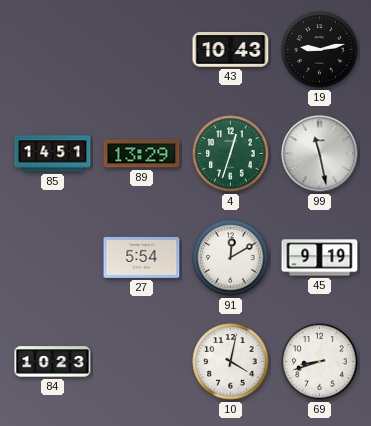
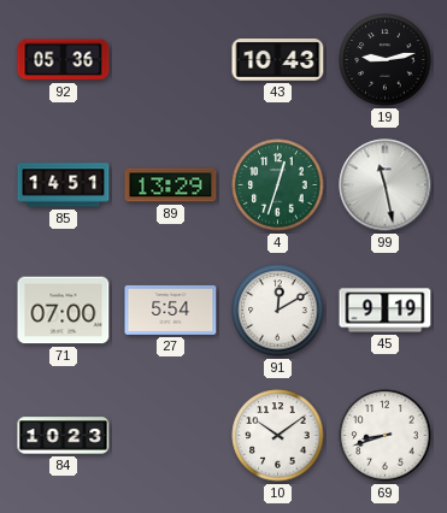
92: none -> 05:36 (64, 60)
71: none -> 07:00 (64, 311)
10: 4:02 -> 10:09 (278, 436)
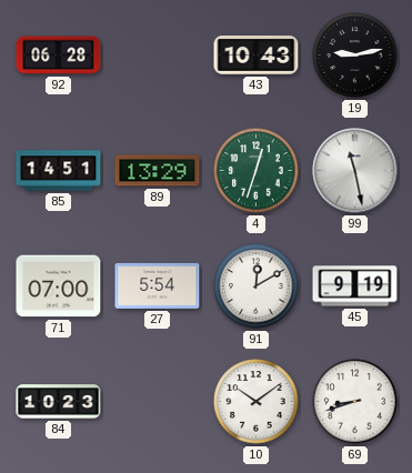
92: 05:36 -> 06:28 (59, 56)
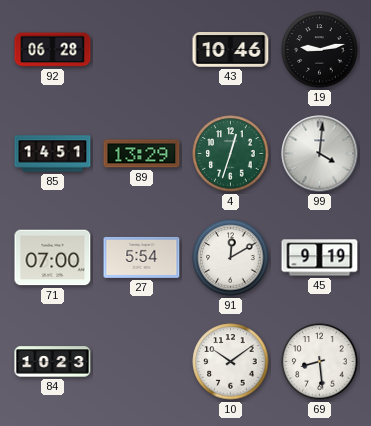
43: 10:43 -> 10:46 (231, 50)
99: 11:28 -> 4:01 (320, 154)
69: 8:42 -> 8:29 (320, 362)
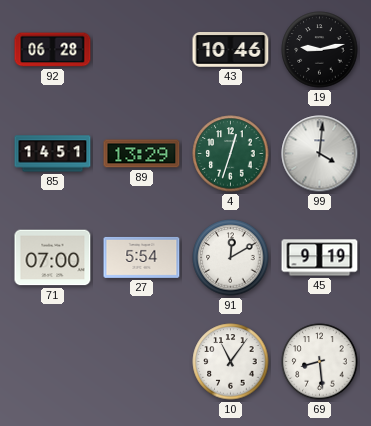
84: 10:23 -> none (53, 362)
10: 10:09 -> 11:06 (231, 362)
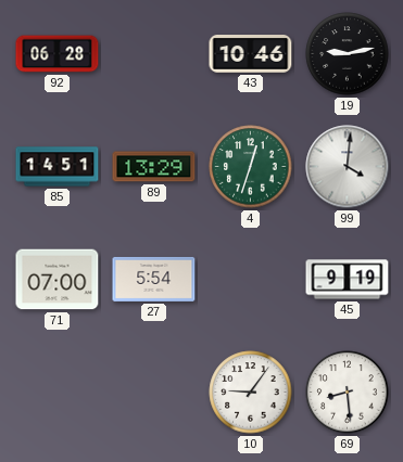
91: 12:10 -> none (231, 258)
10: 11:06 -> 9:06 (251, 393)
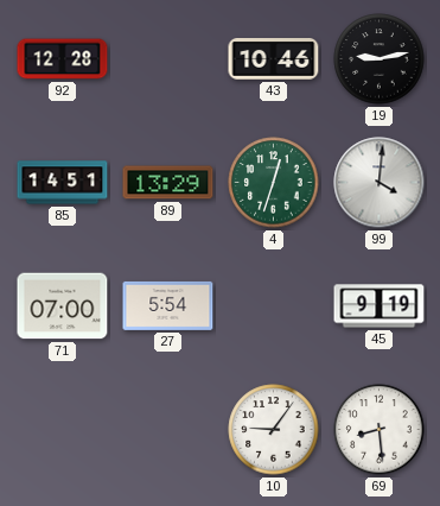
92: 06:28 -> 12:28 (63, 59)
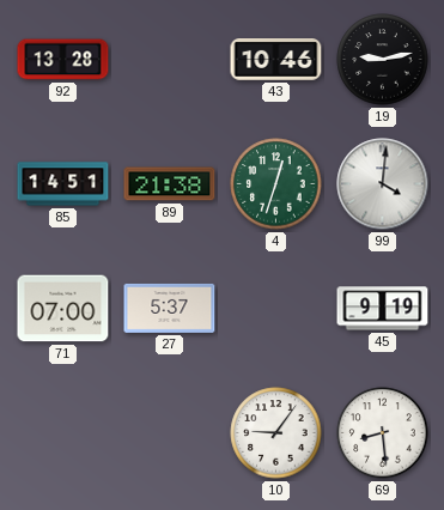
92: 12:28 -> 13:28 (63, 60)
89: 13:29 -> 21:38 (170, 184)
27: 5:54 -> 5:37 (170, 308)
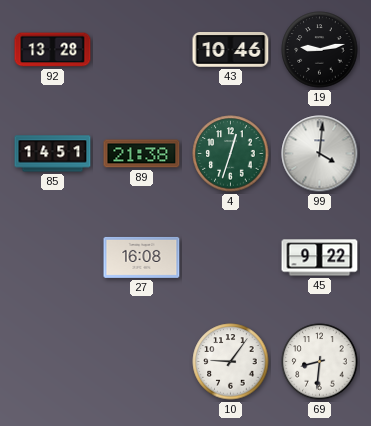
71: 07:00 -> none (63, 309)
27: 5:37 -> 16:08 (142, 257)
45: 9:19 -> 9:22 (320, 258)
69: 8:29 -> 8:31 (320, 362)
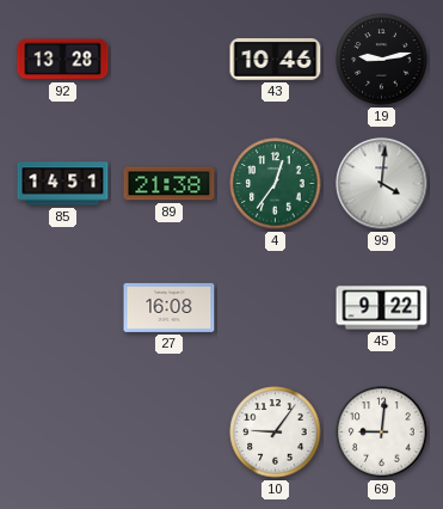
4: 12:33 -> 12:36 (276, 184)
69: 8:31 -> 9:01 (382, 433)
